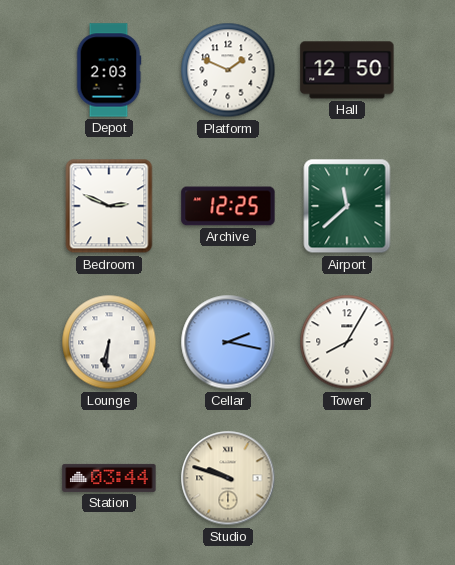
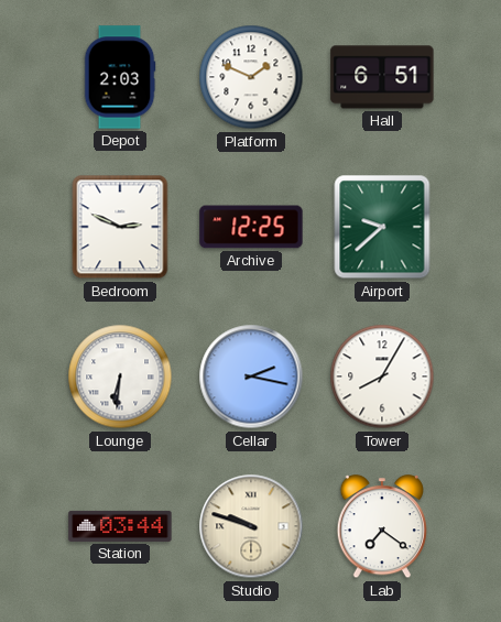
Hall: 12:50 -> 6:51 (382, 77)
Airport: 11:38 -> 9:38 (382, 227)
Lab: none -> 7:21 (381, 527)
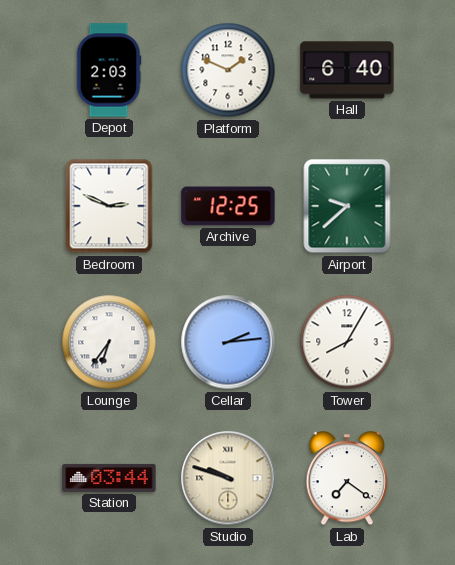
Hall: 6:51 -> 6:40 (347, 70)
Lounge: 6:31 -> 6:36 (109, 342)
Cellar: 2:17 -> 2:14 (228, 342)
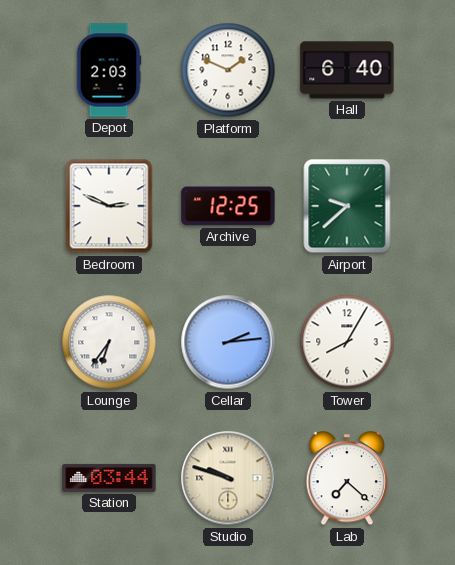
Lab: 7:21 -> 7:22 (346, 479)
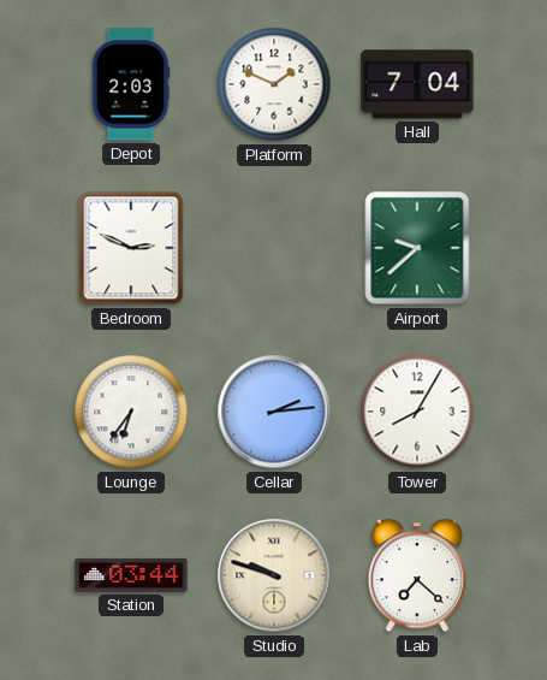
Hall: 6:40 -> 7:04 (417, 84)
Archive: 12:25 -> none (228, 206)
